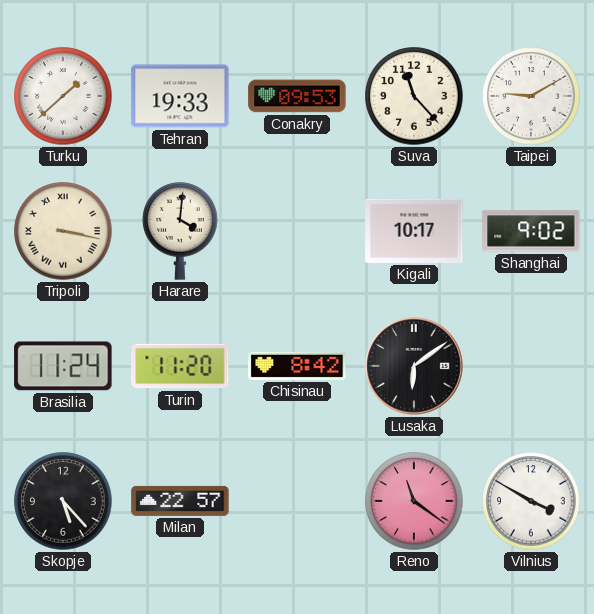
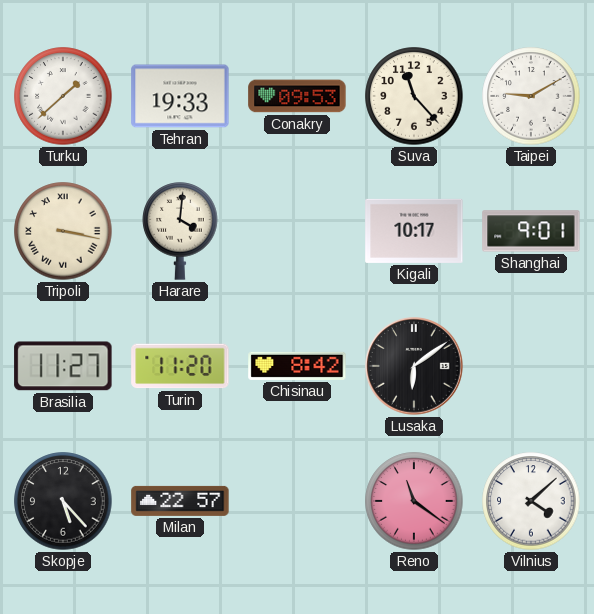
Shanghai: 9:02 -> 9:01 (531, 231)
Brasilia: 11:24 -> 11:27 (63, 366)
Vilnius: 3:50 -> 4:08 (531, 501)
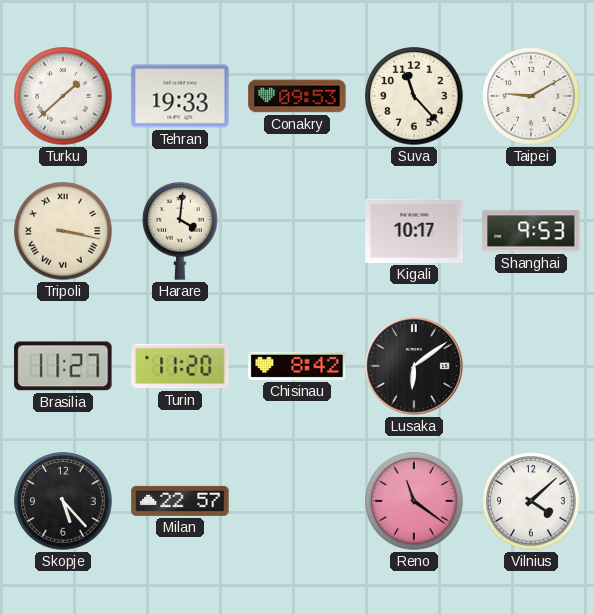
Shanghai: 9:01 -> 9:53 (531, 231)
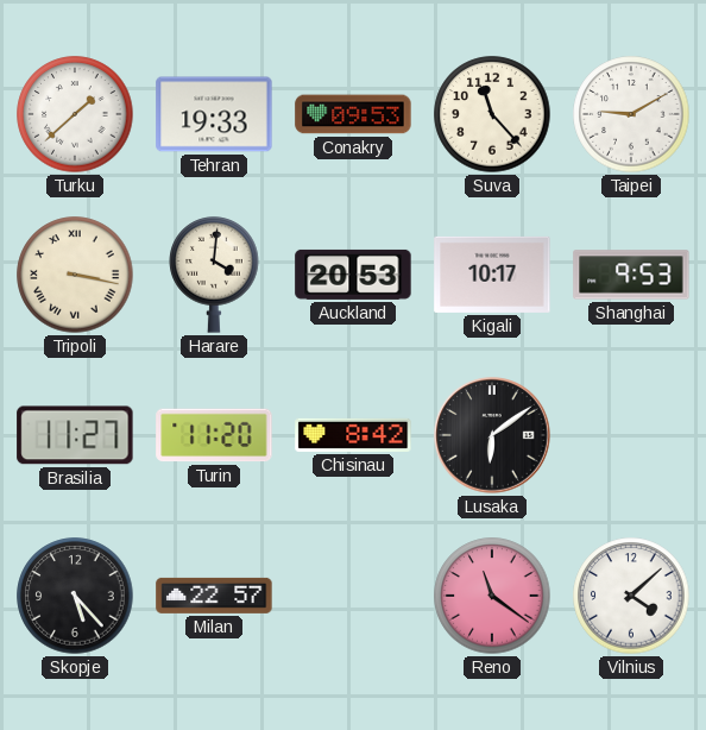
Auckland: none -> 20:53 (353, 275)
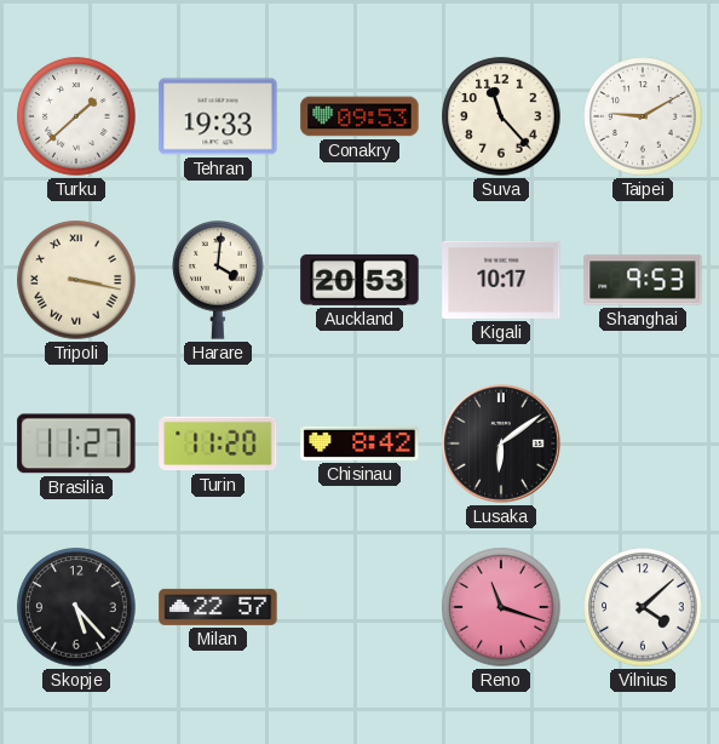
Reno: 11:21 -> 11:18 (501, 607)
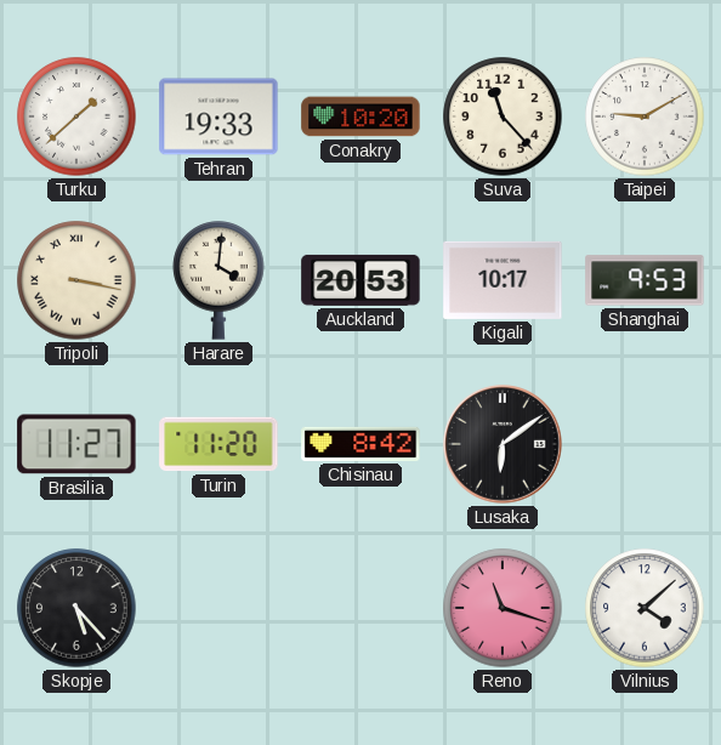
Conakry: 09:53 -> 10:20 (360, 116)
Milan: 22:57 -> none (218, 607)
